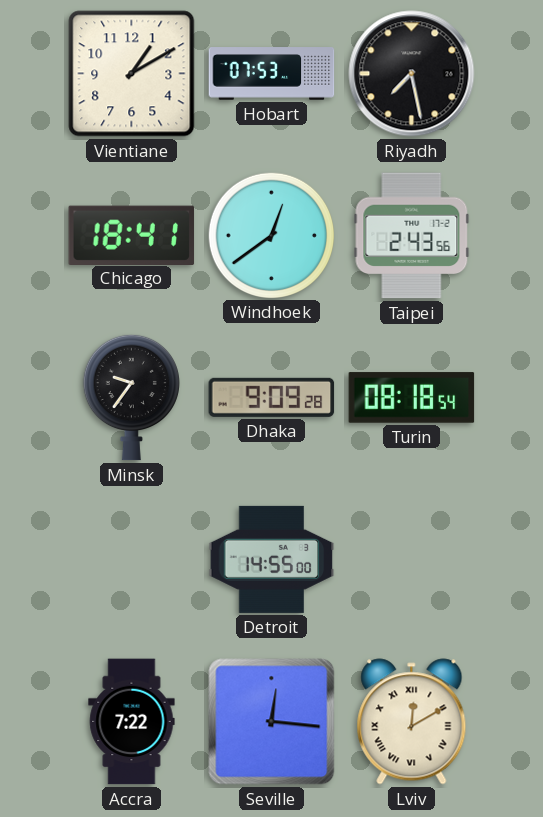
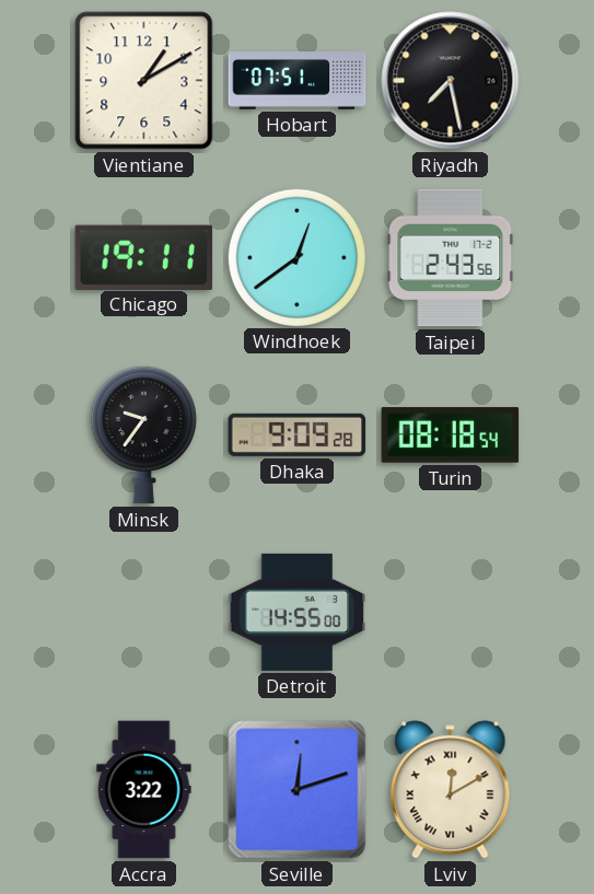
Hobart: 07:53 -> 07:51 (298, 81)
Chicago: 18:41 -> 19:11 (144, 257)
Accra: 7:22 -> 3:22 (144, 790)
Seville: 12:16 -> 12:12 (298, 790)
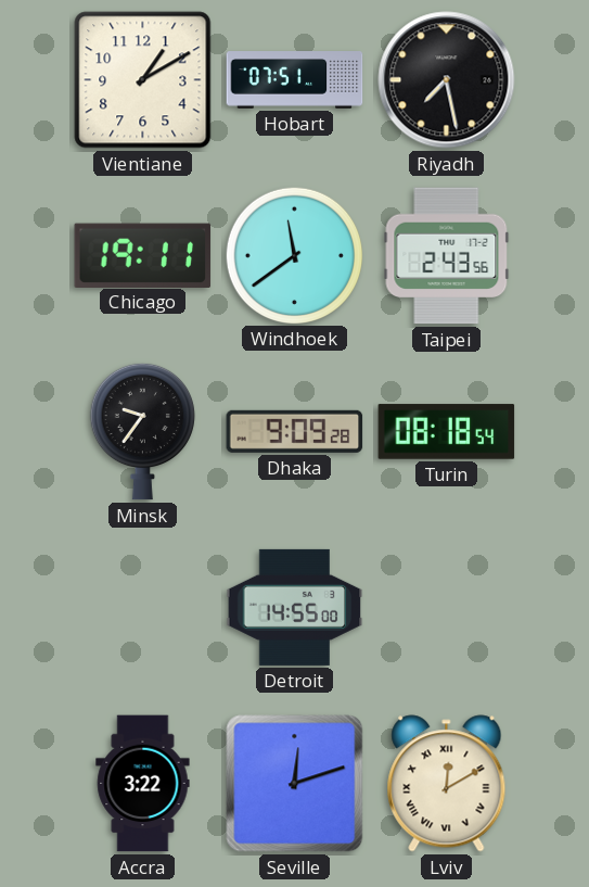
Windhoek: 12:39 -> 11:39 (294, 255)
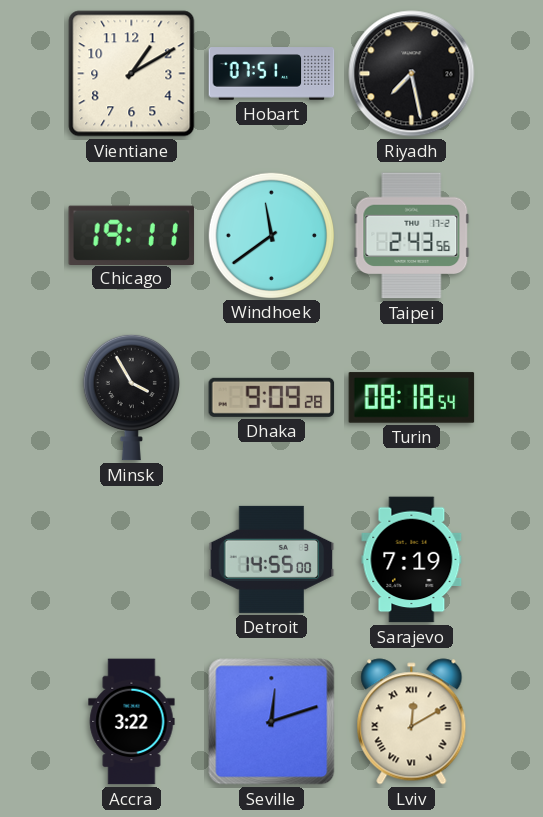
Minsk: 9:36 -> 3:55 (131, 397)
Sarajevo: none -> 7:19 (412, 560)
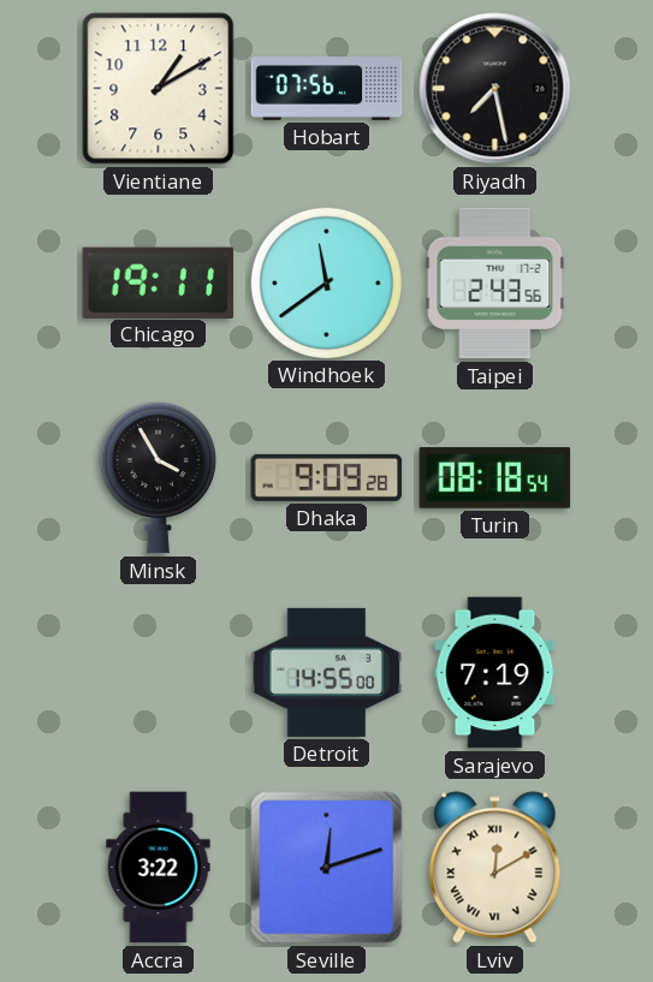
Hobart: 07:51 -> 07:56 (327, 89)
